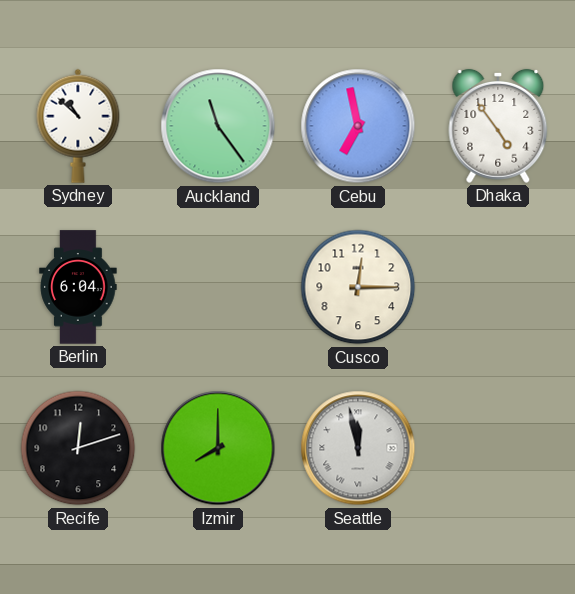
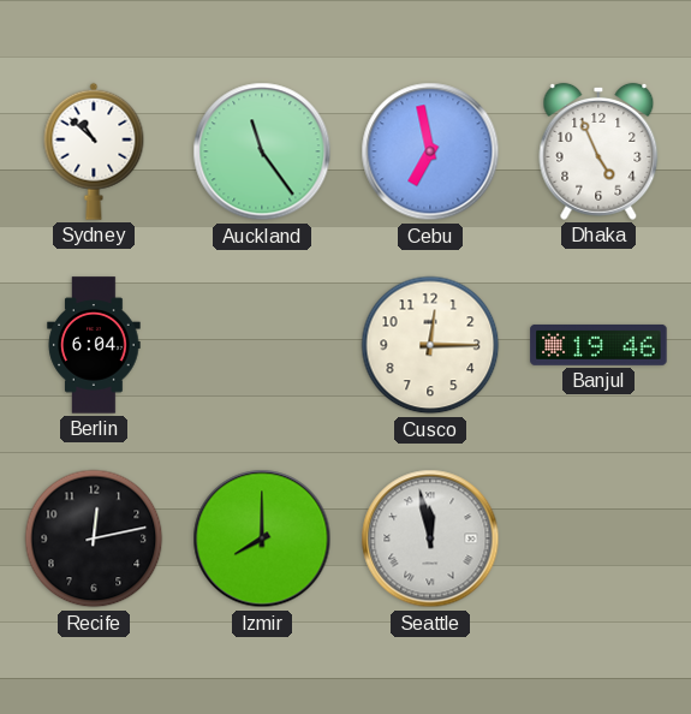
Dhaka: 4:54 -> 4:56 (598, 151)
Banjul: none -> 19:46 (598, 345)
Recife: 12:12 -> 12:13 (94, 539)
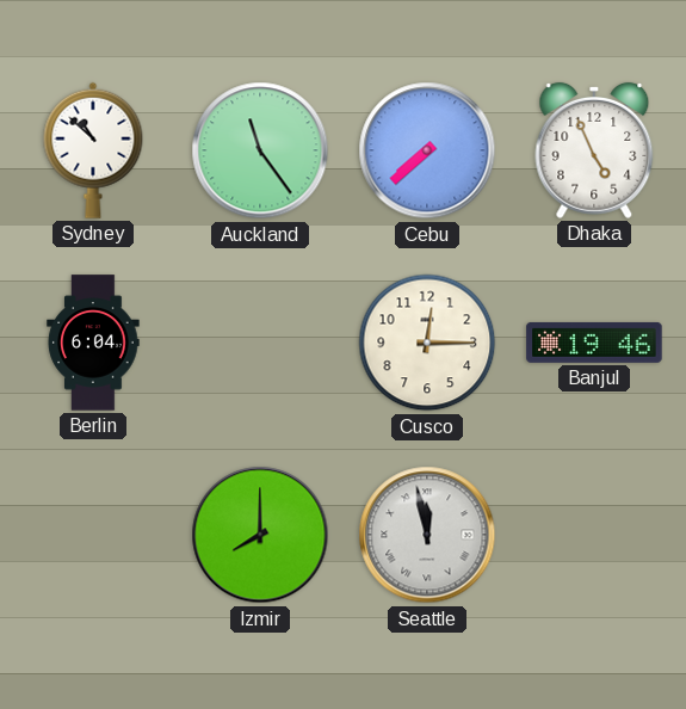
Cebu: 6:58 -> 7:38 (427, 150)
Recife: 12:13 -> none (94, 539)
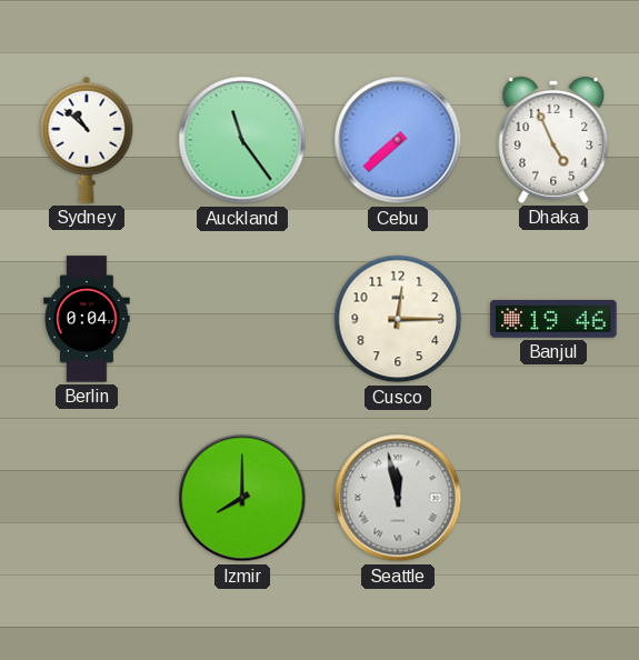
Berlin: 6:04 -> 0:04 (87, 319)
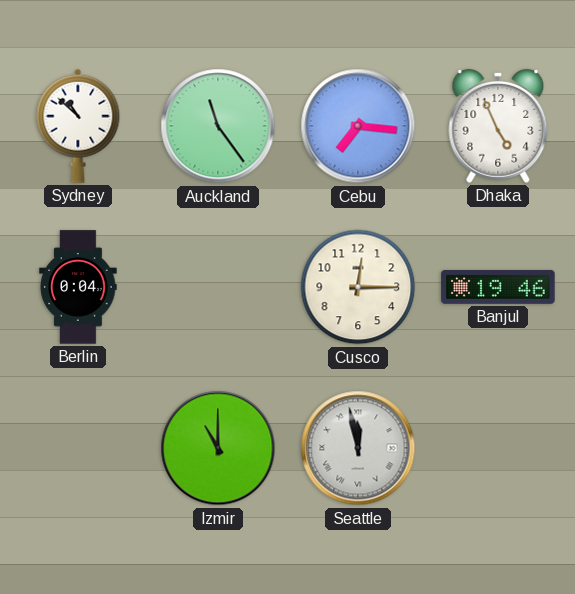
Cebu: 7:38 -> 7:16 (358, 126)
Izmir: 8:00 -> 11:00 (218, 448)
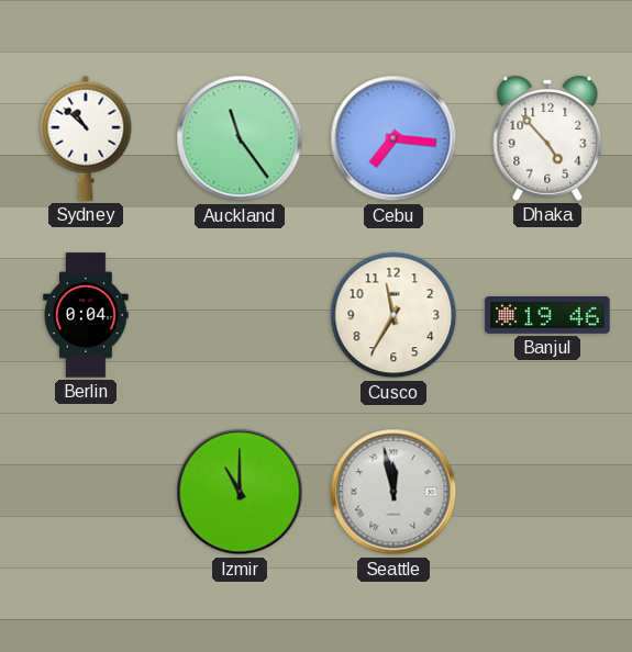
Dhaka: 4:56 -> 4:53 (547, 138)
Cusco: 12:15 -> 11:35 (393, 315)
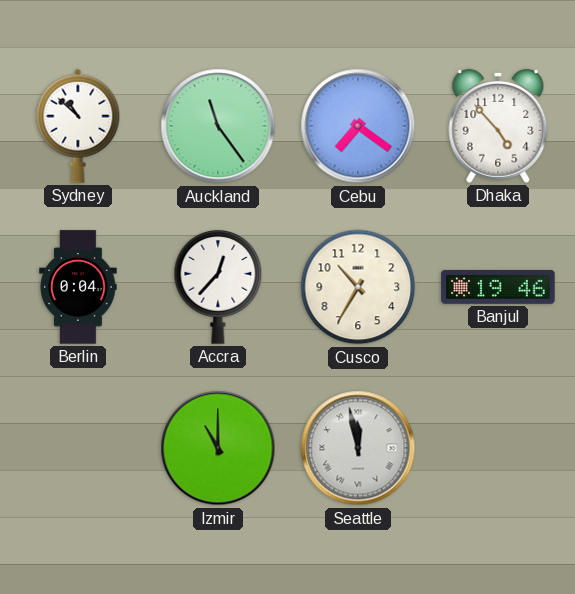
Cebu: 7:16 -> 7:21 (358, 126)
Accra: none -> 12:37 (218, 288)
Cusco: 11:35 -> 10:35 (358, 287)
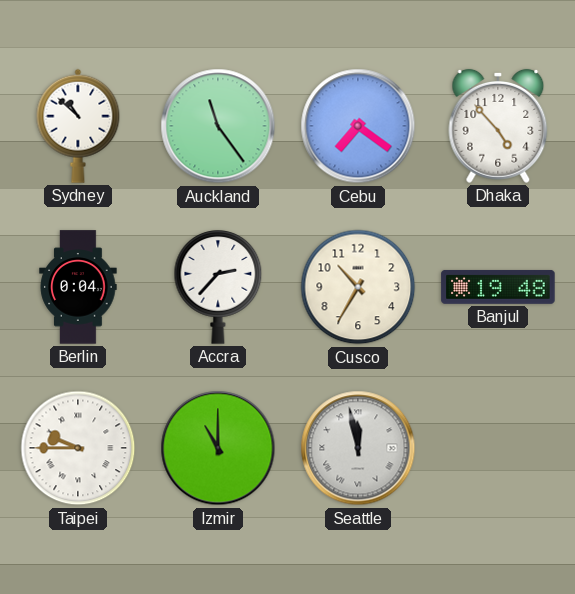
Accra: 12:37 -> 2:37 (218, 288)
Banjul: 19:46 -> 19:48 (498, 287)
Taipei: none -> 9:45 (78, 448)
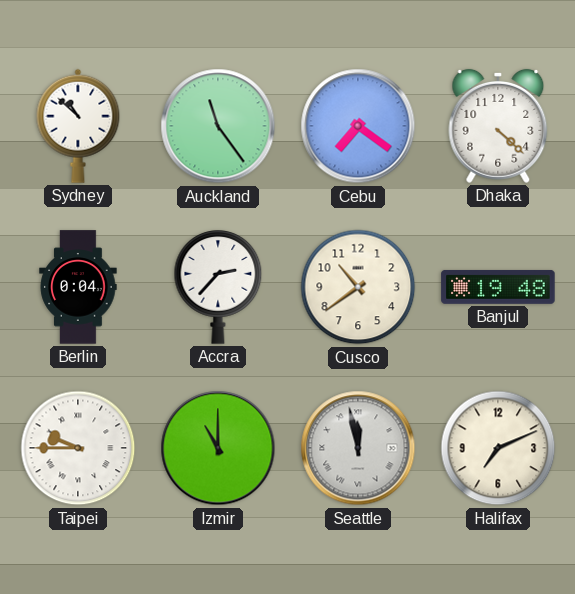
Dhaka: 4:53 -> 4:22 (498, 126)
Cusco: 10:35 -> 10:39 (358, 287)
Halifax: none -> 7:11 (498, 448)
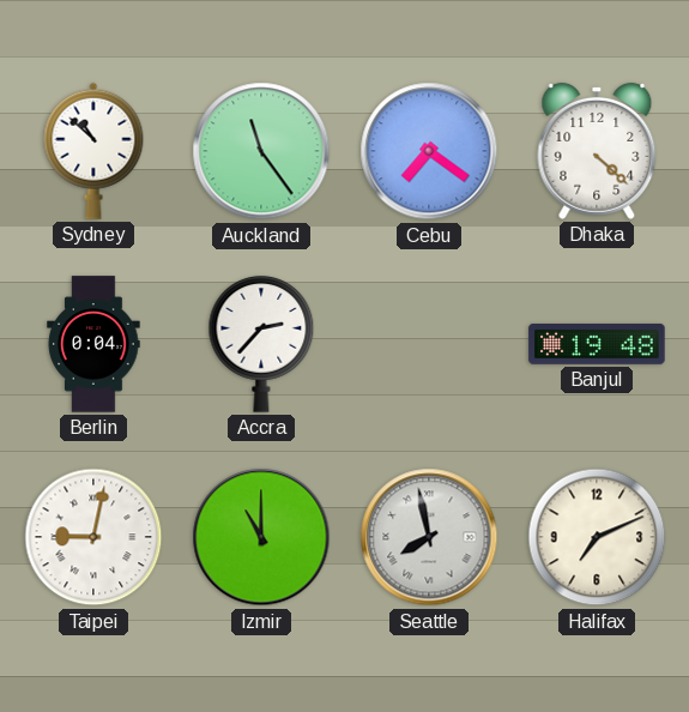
Cusco: 10:39 -> none (358, 287)
Taipei: 9:45 -> 9:02 (93, 537)
Seattle: 11:58 -> 7:58 (429, 537)
